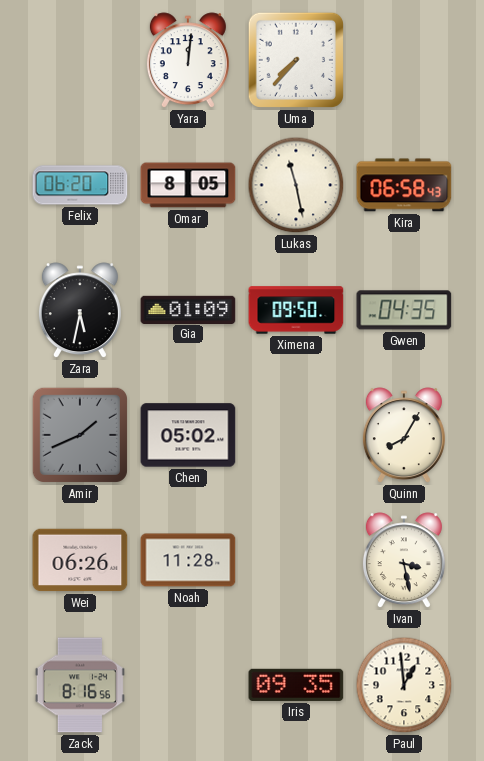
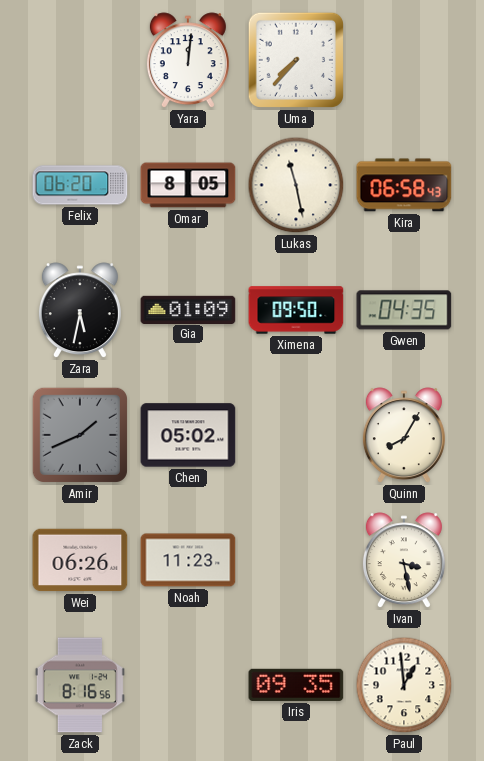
Noah: 11:28 -> 11:23 (188, 560)
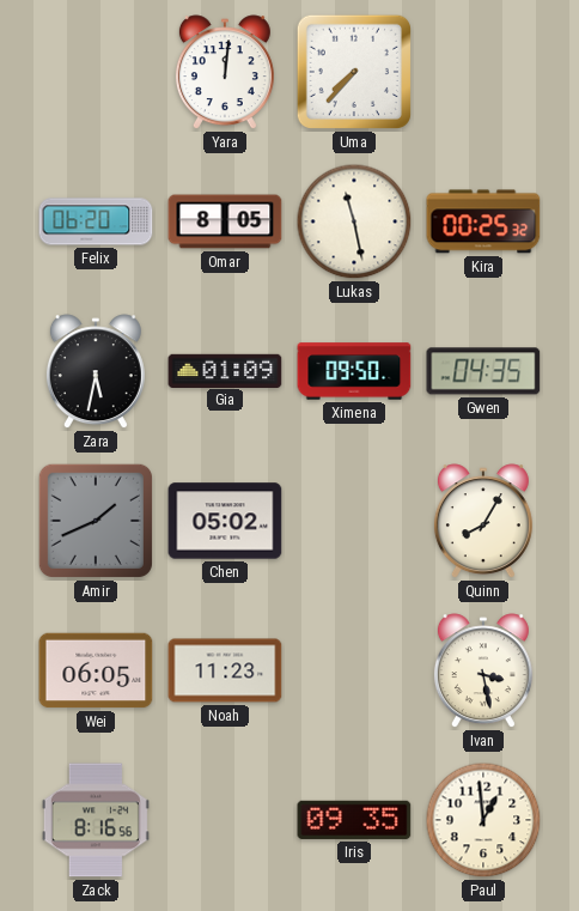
Kira: 06:58 -> 00:25 (483, 221)
Wei: 06:26 -> 06:05 (96, 670)
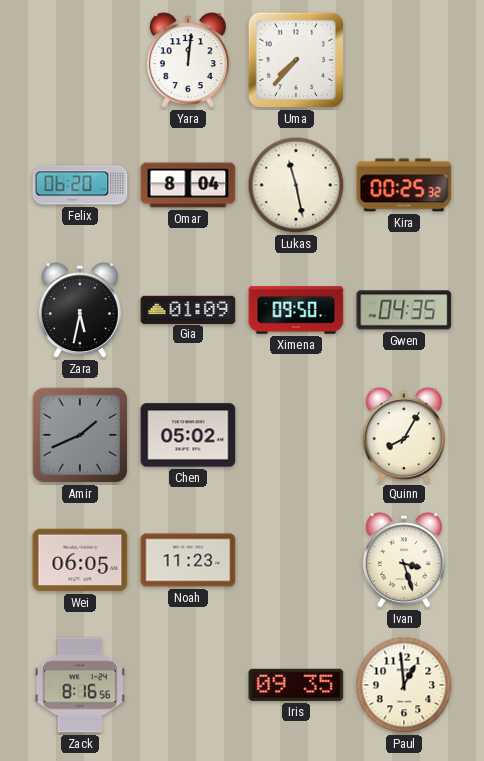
Omar: 8:05 -> 8:04 (188, 185)
Ivan: 3:28 -> 3:27 (404, 561)
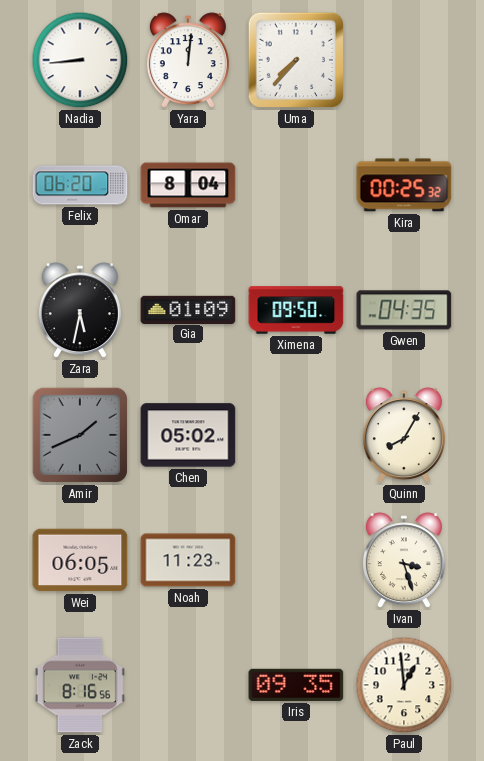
Nadia: none -> 8:44 (80, 60)
Lukas: 11:28 -> none (296, 185)
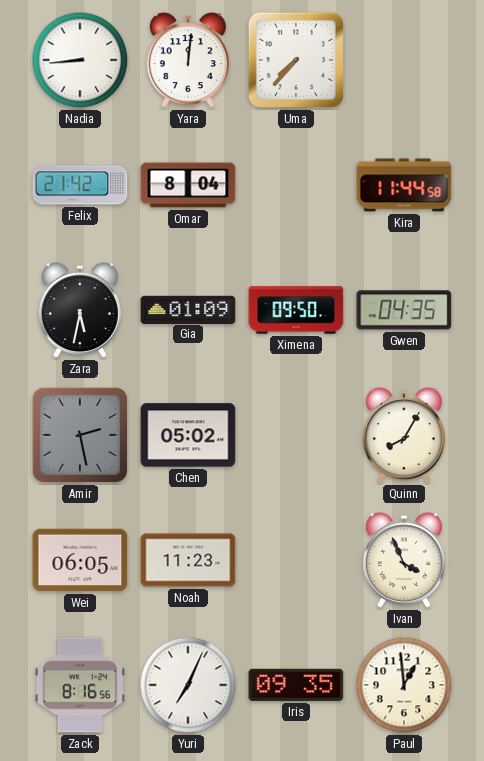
Felix: 06:20 -> 21:42 (80, 185)
Kira: 00:25 -> 11:44 (404, 185)
Amir: 1:41 -> 2:28 (80, 435)
Ivan: 3:27 -> 3:56 (404, 561)
Yuri: none -> 7:04 (188, 685)
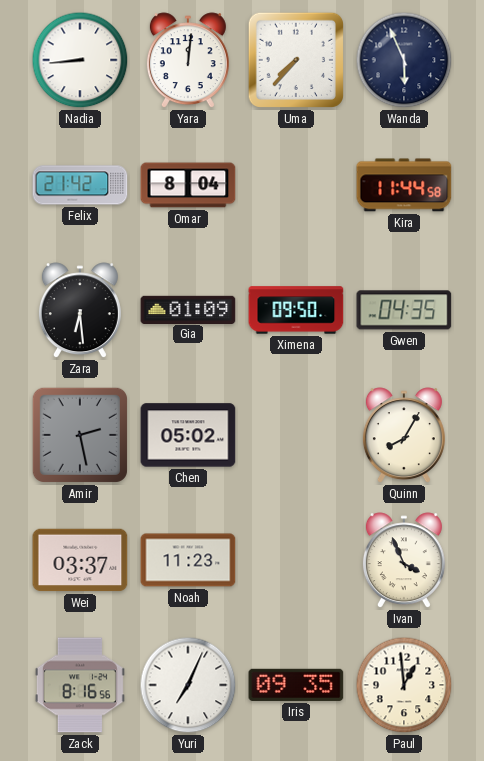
Wanda: none -> 5:56 (404, 60)
Zara: 5:32 -> 6:29 (80, 311)
Wei: 06:05 -> 03:37 (80, 560)
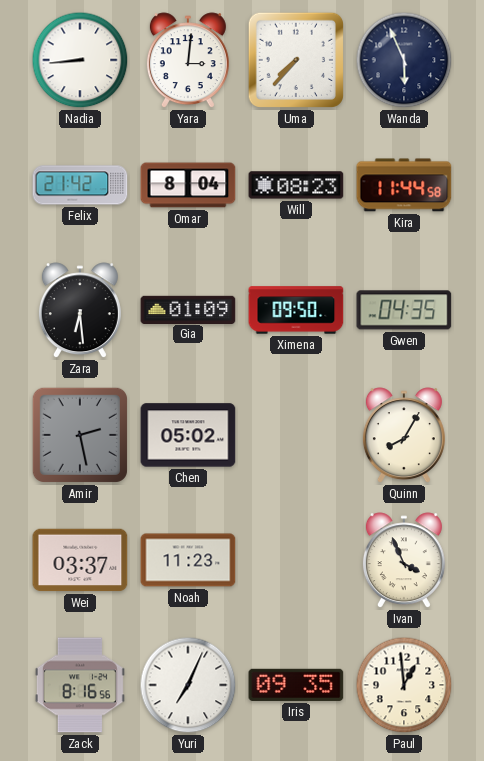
Yara: 12:01 -> 3:01 (188, 61)
Will: none -> 08:23 (296, 185)
